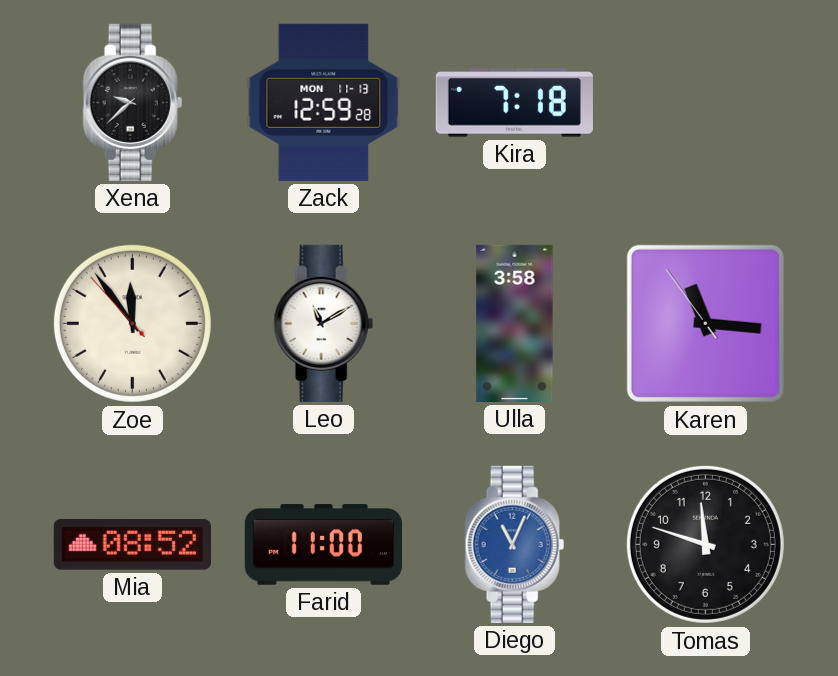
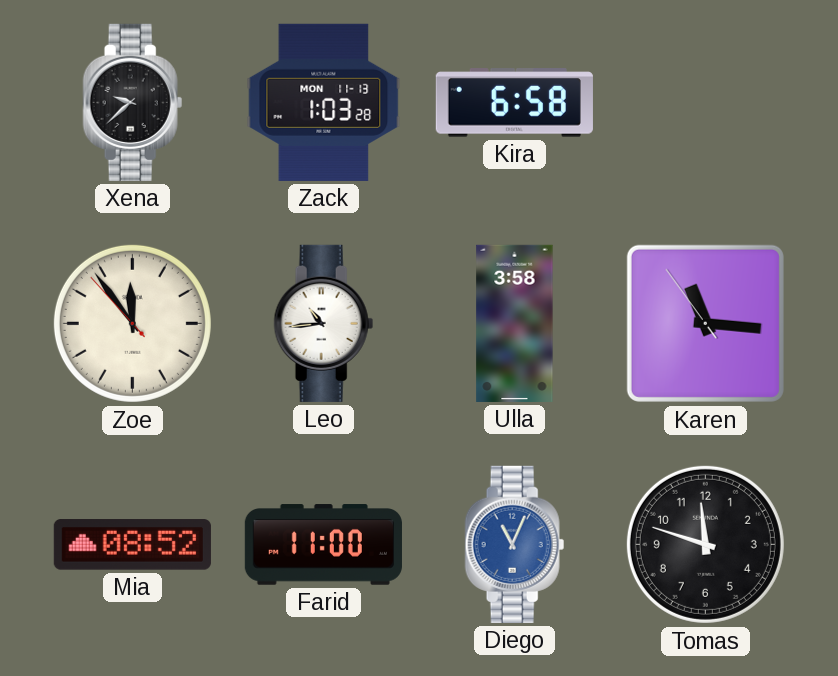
Zack: 12:59 -> 1:03 (324, 102)
Kira: 7:18 -> 6:58 (514, 103)
Leo: 11:10 -> 10:44 (324, 323)
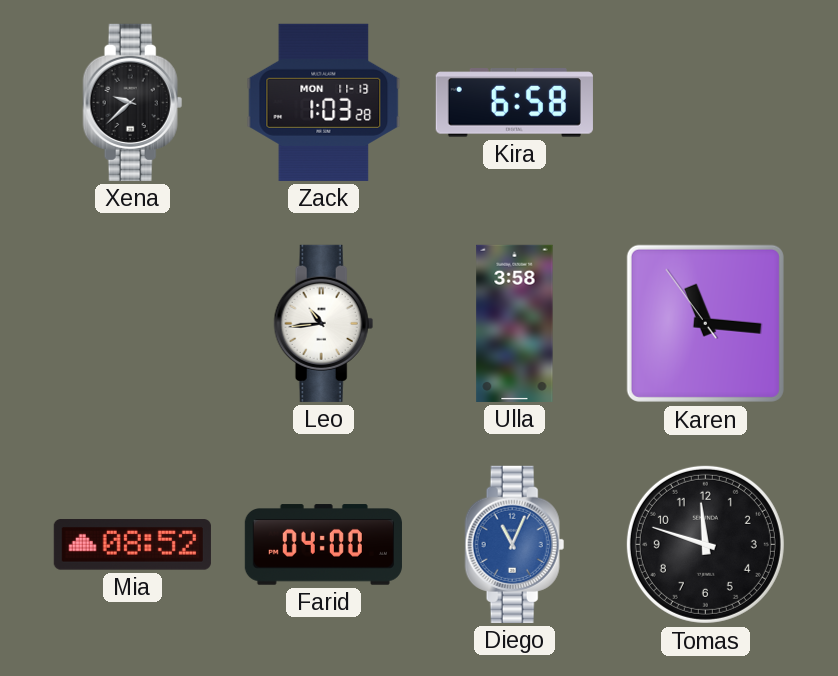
Zoe: 11:53 -> none (132, 323)
Farid: 11:00 -> 04:00 (323, 545)
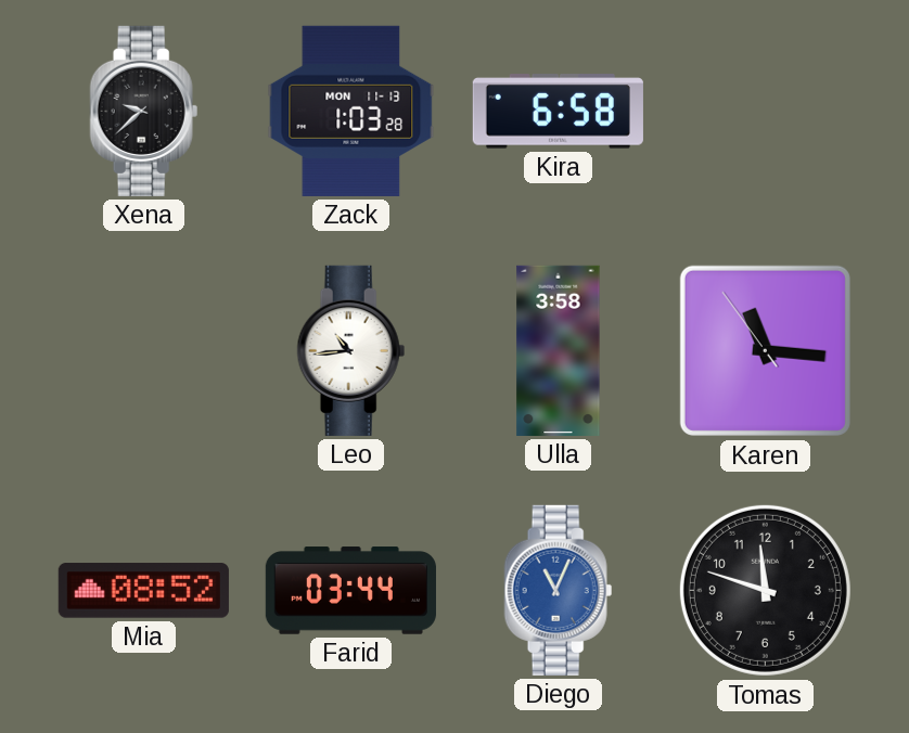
Farid: 04:00 -> 03:44 (350, 591)
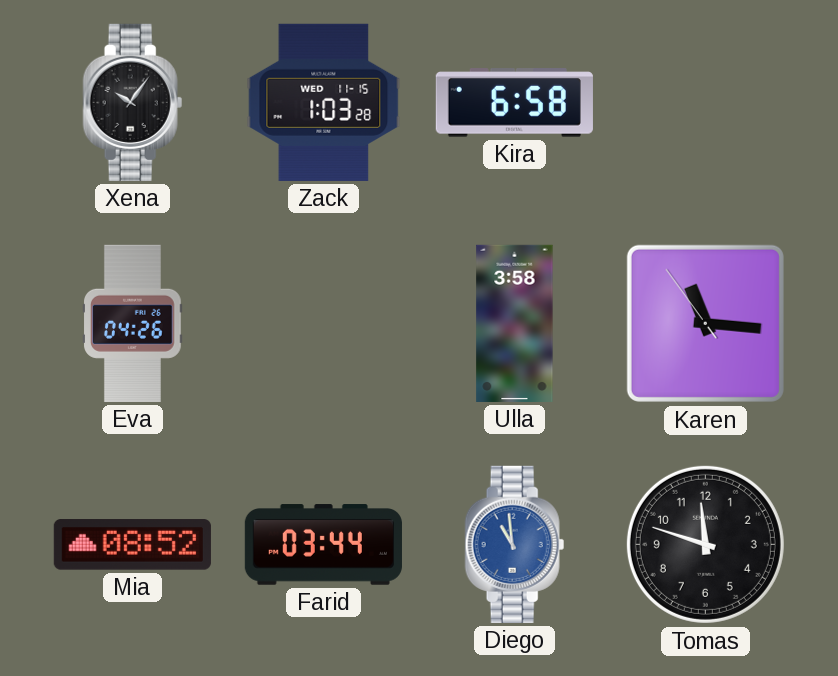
Xena: 9:38 -> 10:06 (133, 102)
Zack date: MON 11-13 -> WED 11-15 (324, 102)
Eva: none -> 04:26 (133, 323)
Leo: 10:44 -> none (351, 350)
Diego: 11:04 -> 10:59 (515, 544)
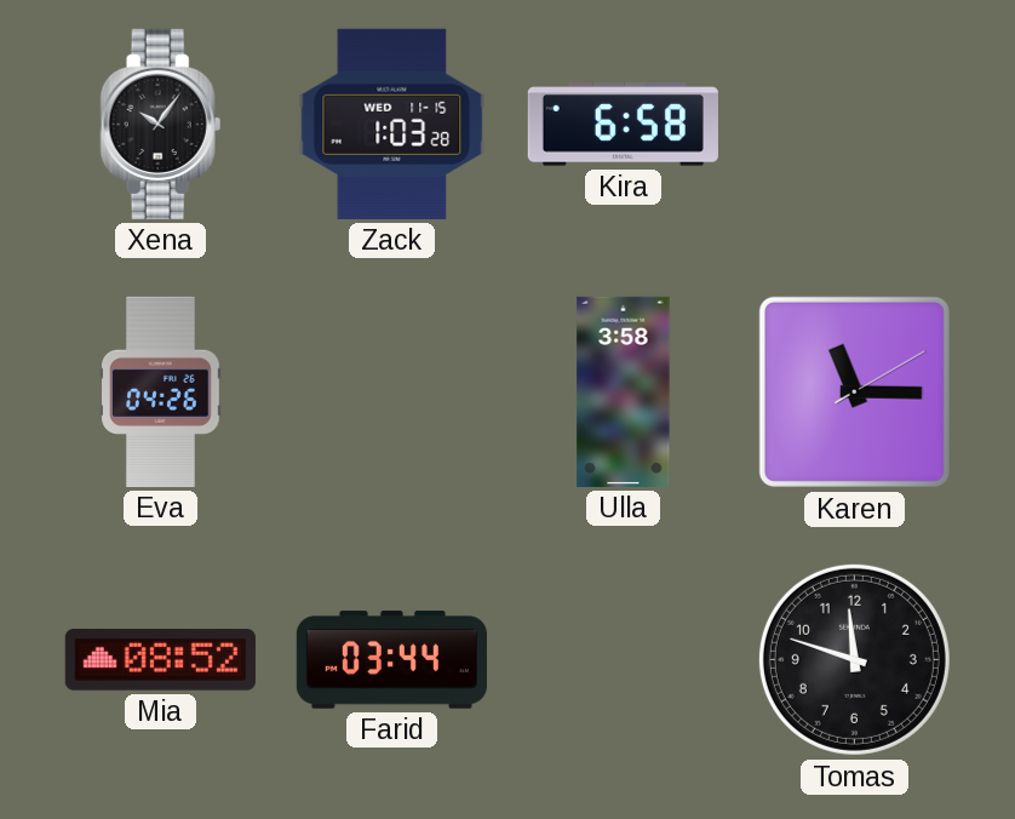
Karen: 11:15:54 -> 11:15:10 (854, 391)
Diego: 10:59 -> none (515, 544)
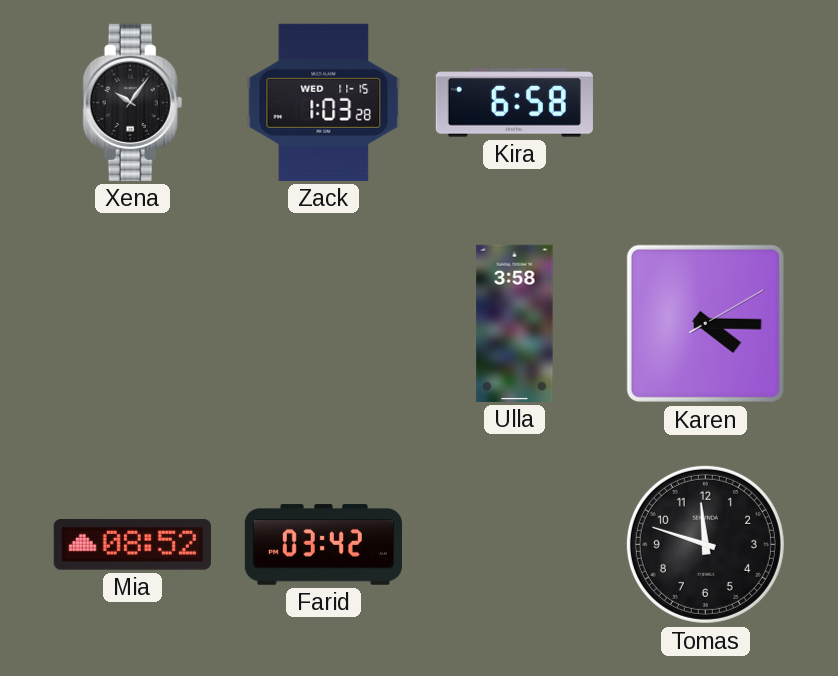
Eva: 04:26 -> none (161, 391)
Karen: 11:15 -> 4:15 (705, 323)
Farid: 03:44 -> 03:42 (323, 545)
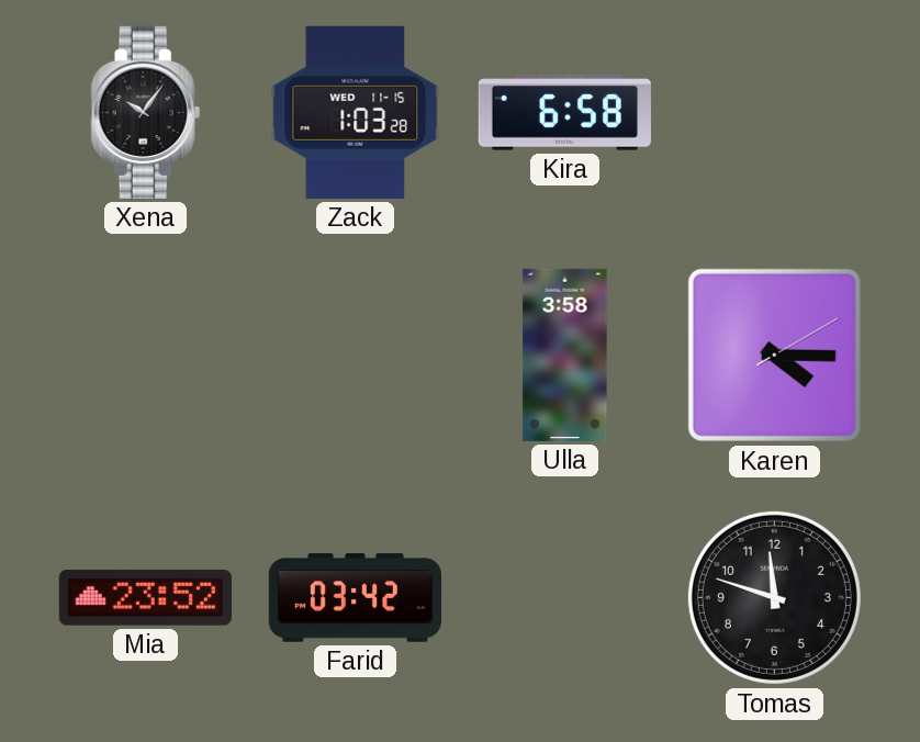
Mia: 08:52 -> 23:52 (145, 598)
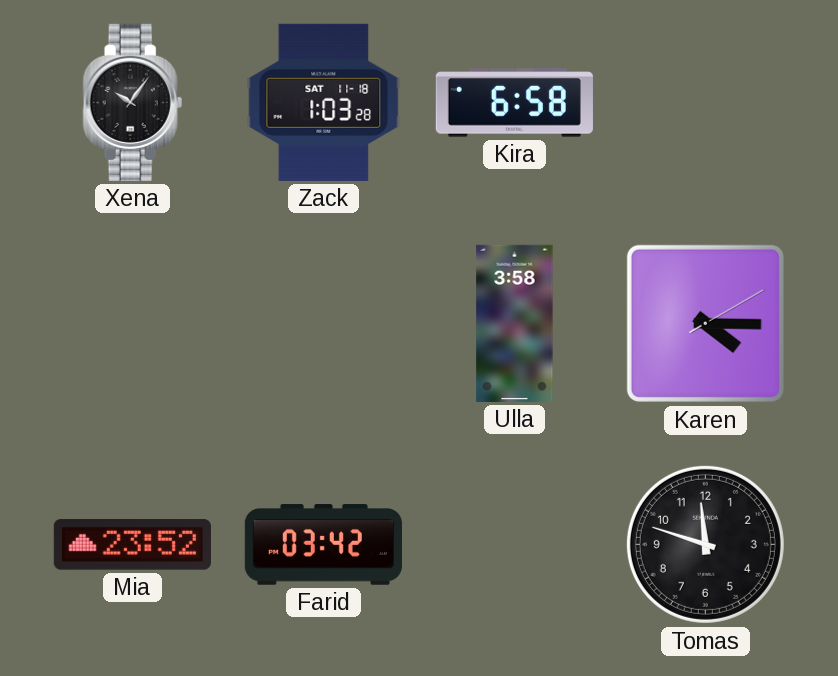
Zack date: WED 11-15 -> SAT 11-18 (324, 102)
